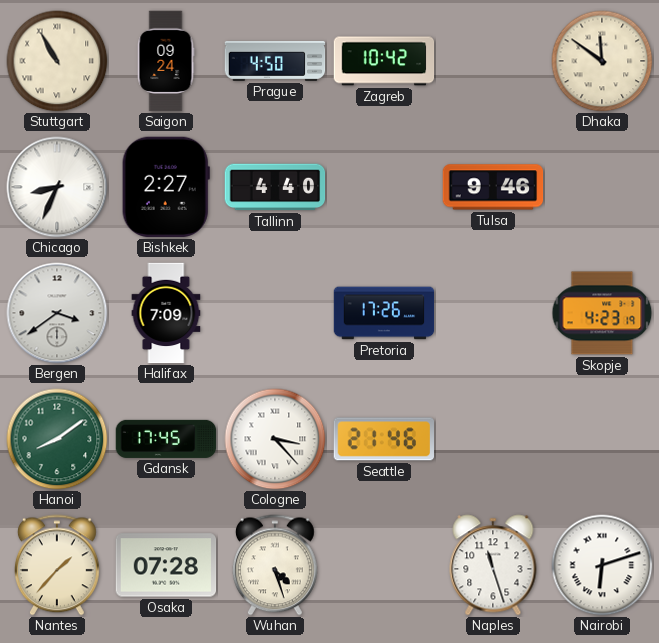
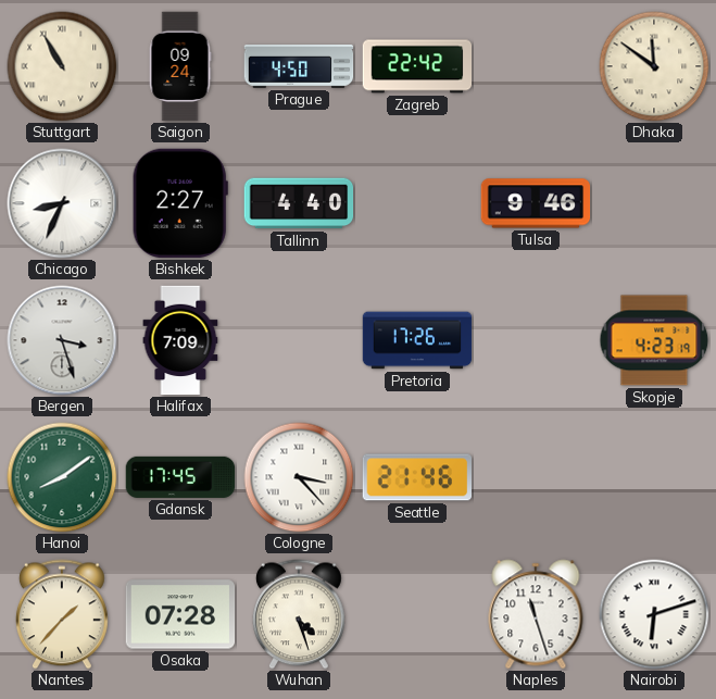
Zagreb: 10:42 -> 22:42 (417, 66)
Bergen: 3:39 -> 3:27 (62, 340)
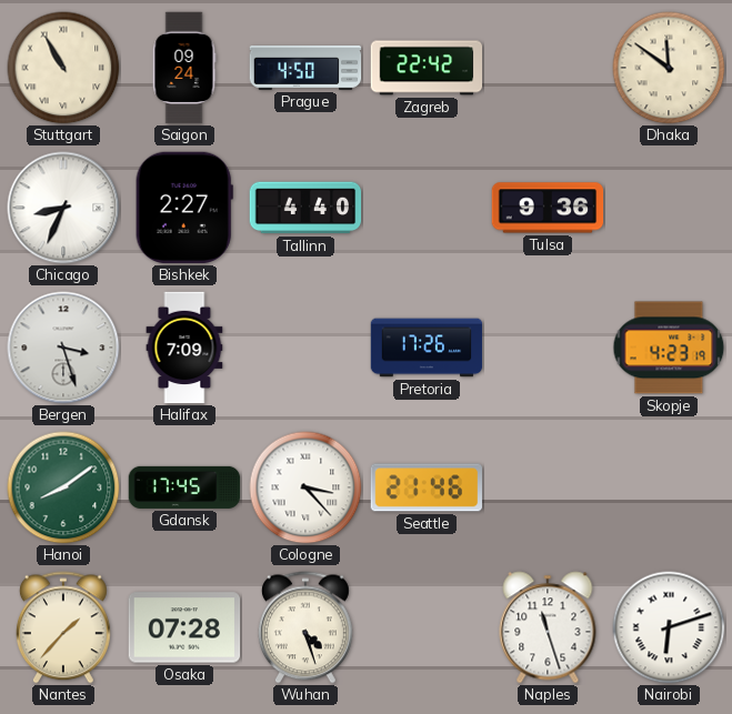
Tulsa: 9:46 -> 9:36 (548, 208)
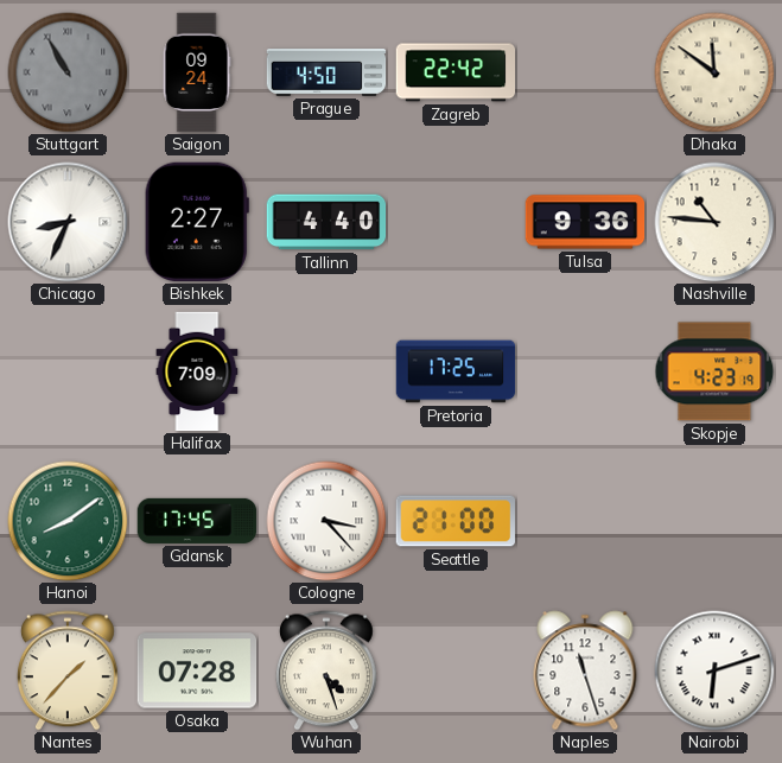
Stuttgart dial: cream -> grey (68, 72)
Nashville: none -> 10:46 (714, 222)
Bergen: 3:27 -> none (63, 348)
Pretoria: 17:26 -> 17:25 (456, 371)
Seattle: 21:46 -> 21:00 (456, 521)
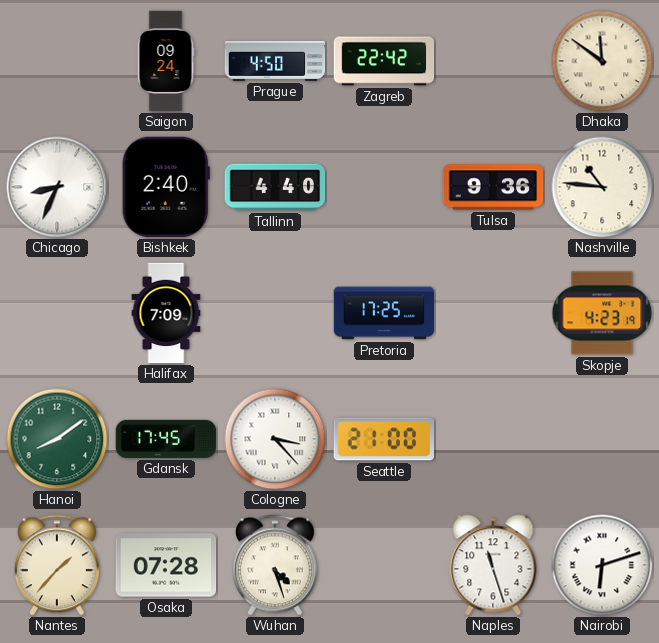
Stuttgart: 10:55 -> none (68, 72)
Bishkek: 2:27 -> 2:40 (166, 187)
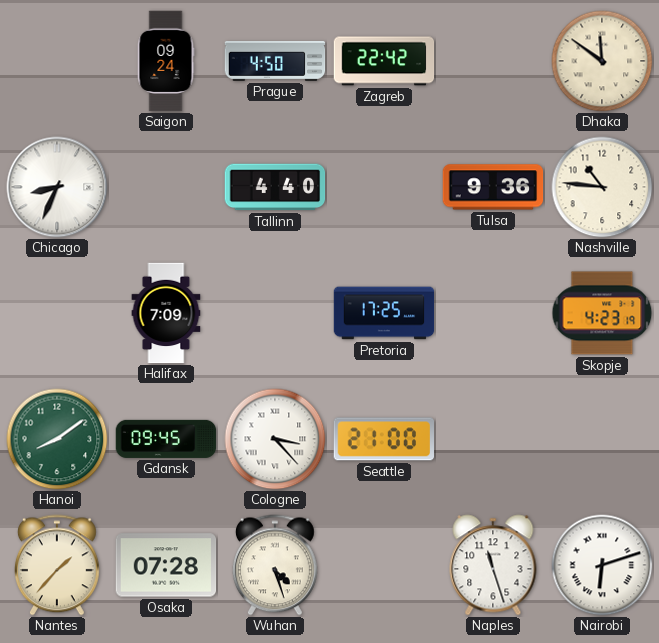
Bishkek: 2:40 -> none (166, 187)
Gdansk: 17:45 -> 09:45 (166, 439)
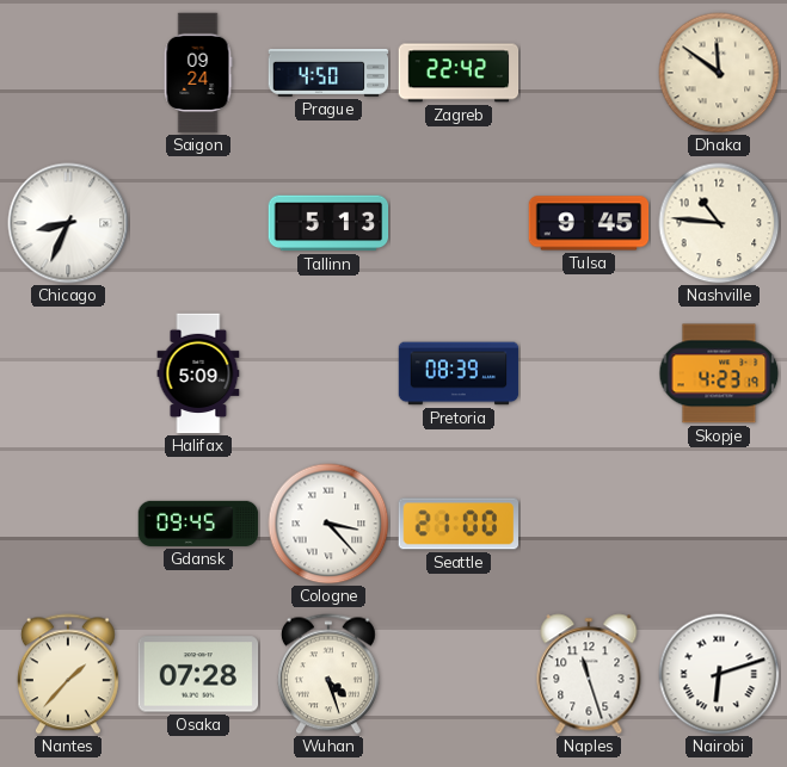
Tallinn: 4:40 -> 5:13 (328, 223)
Tulsa: 9:36 -> 9:45 (589, 223)
Halifax: 7:09 -> 5:09 (198, 373)
Pretoria: 17:25 -> 08:39 (459, 373)
Hanoi: 8:09 -> none (57, 439)
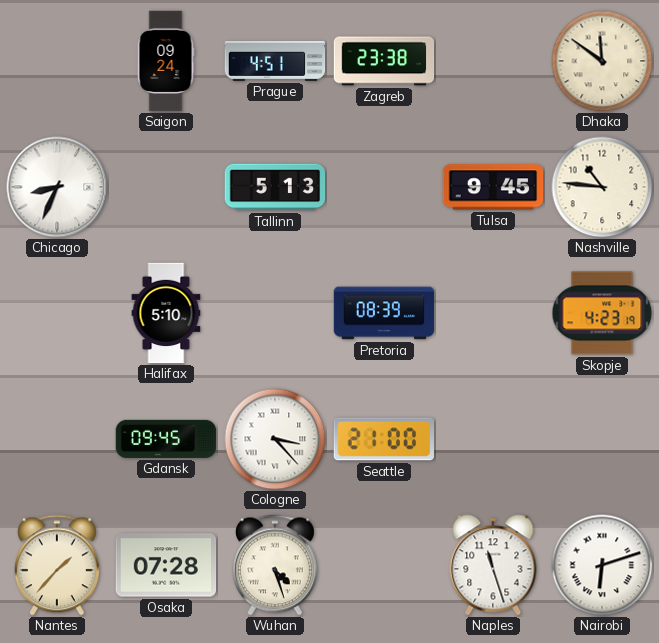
Prague: 4:50 -> 4:51 (275, 61)
Zagreb: 22:42 -> 23:38 (384, 61)
Halifax: 5:09 -> 5:10 (166, 313)
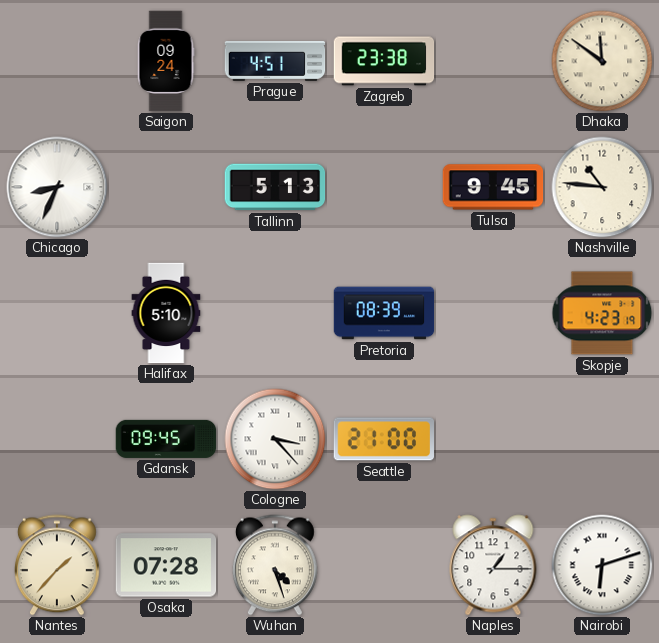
Naples: 11:27 -> 1:15 (493, 565)
